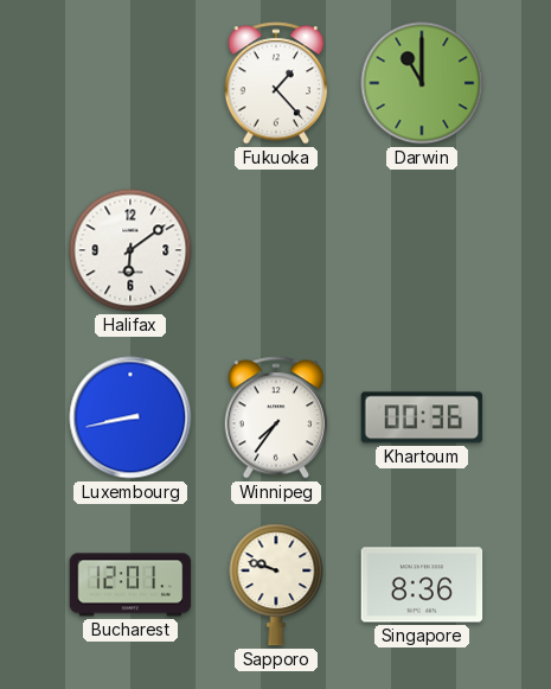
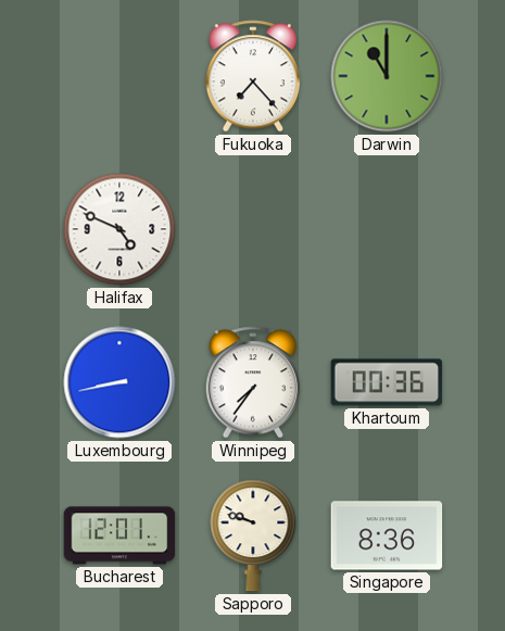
Fukuoka: 1:23 -> 7:23 (252, 76)
Halifax: 6:09 -> 4:49 (119, 229)
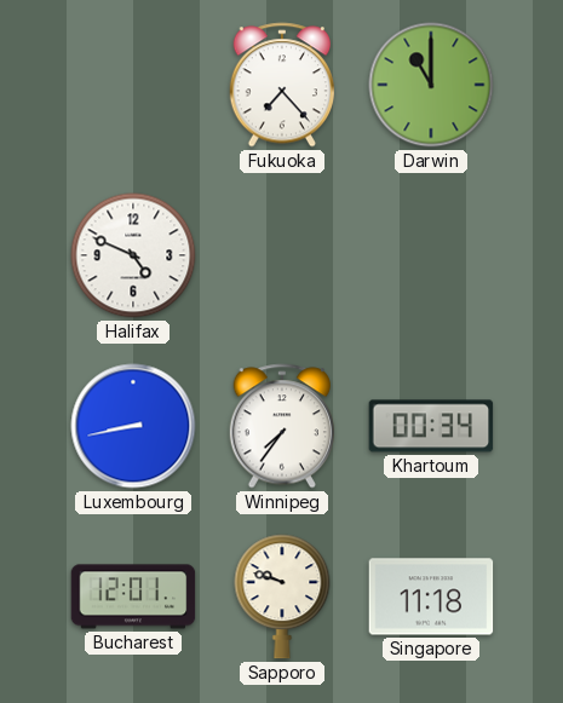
Khartoum: 00:36 -> 00:34 (431, 426)
Singapore: 8:36 -> 11:18 (431, 597)
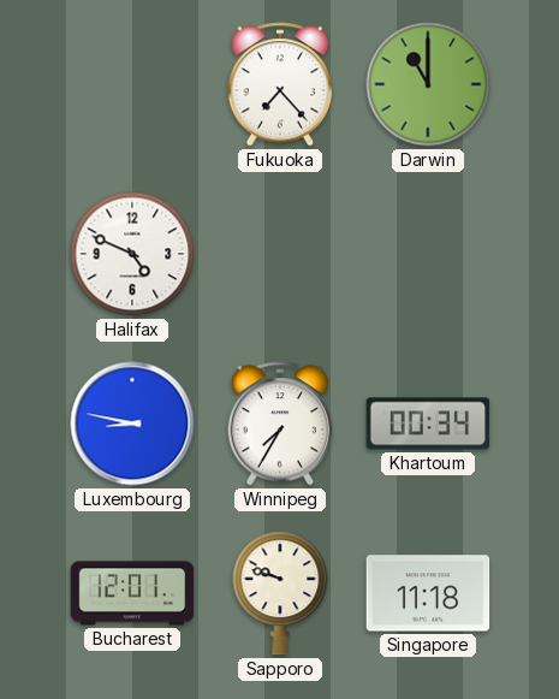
Luxembourg: 8:43 -> 8:47 (132, 423)
Winnipeg: 7:36 -> 7:35 (279, 423)
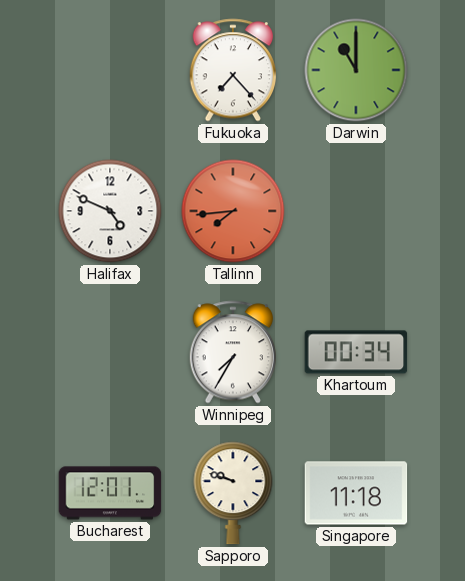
Tallinn: none -> 7:44 (233, 211)
Luxembourg: 8:47 -> none (132, 423)
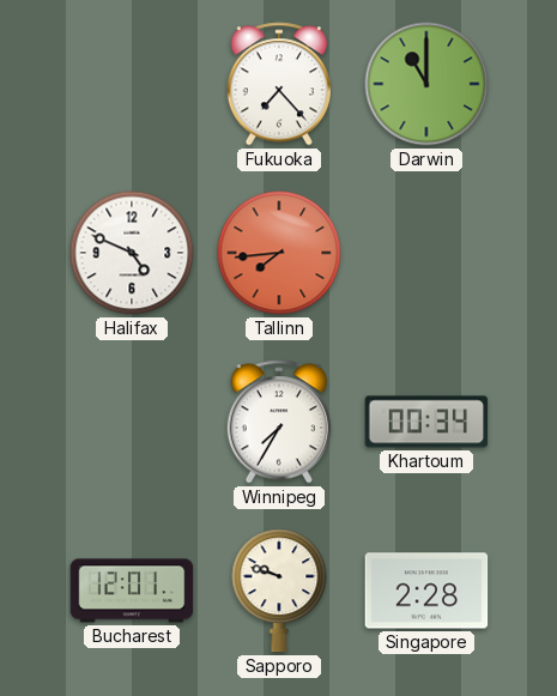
Singapore: 11:18 -> 2:28 (426, 591)
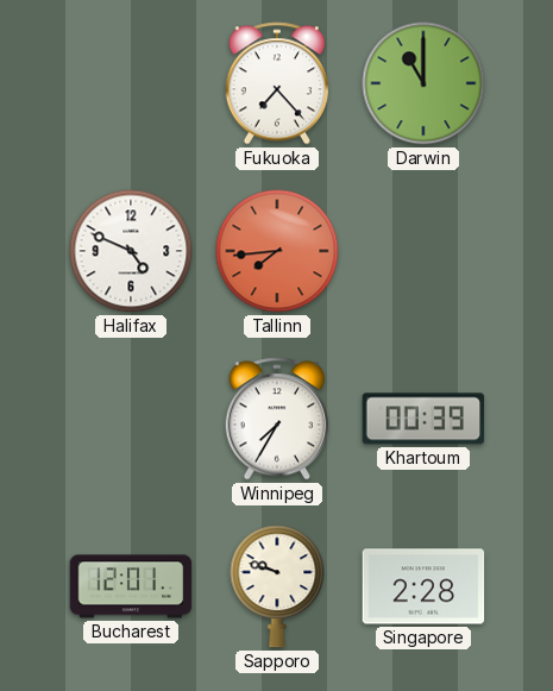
Khartoum: 00:34 -> 00:39 (423, 419)
